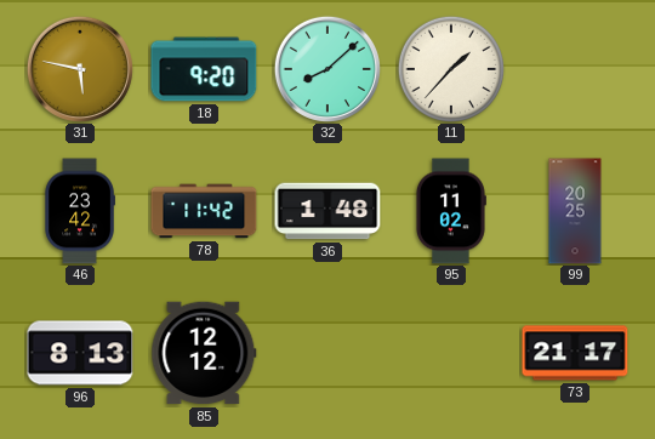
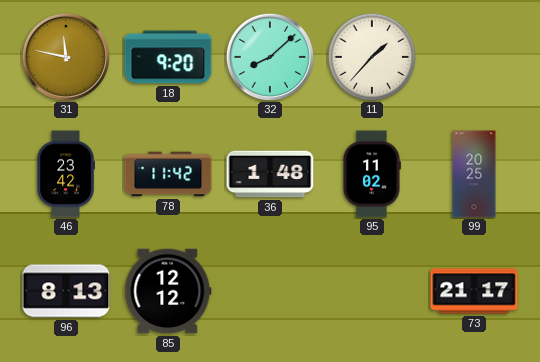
31: 5:47 -> 11:47 (66, 57)
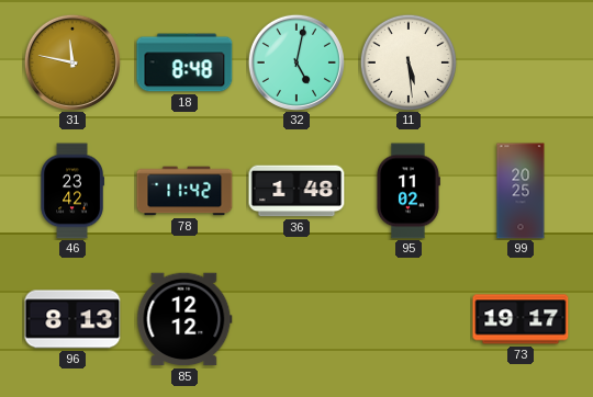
18: 9:20 -> 8:48 (184, 63)
32: 8:08 -> 5:02 (296, 63)
11: 1:37 -> 5:29 (407, 61)
73: 21:17 -> 19:17 (521, 319)
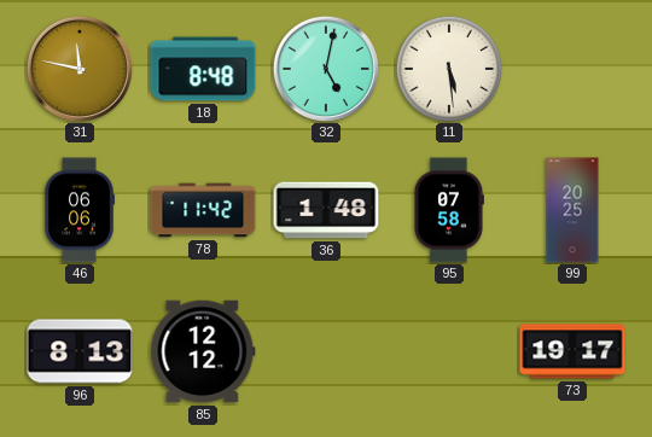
46: 23:42 -> 06:06 (80, 210)
95: 11:02 -> 07:58 (448, 210)
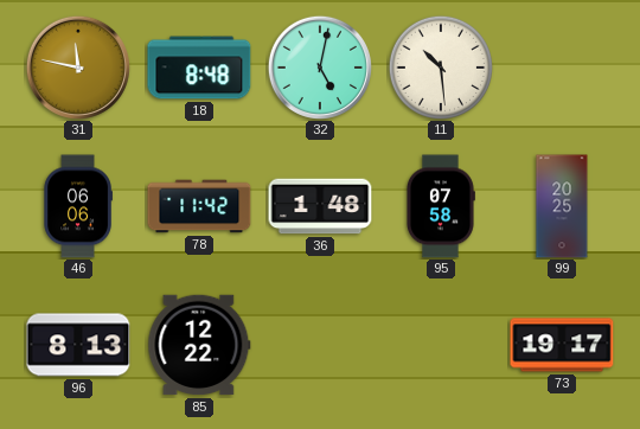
11: 5:29 -> 10:29 (440, 66)
85: 12:12 -> 12:22 (199, 345)
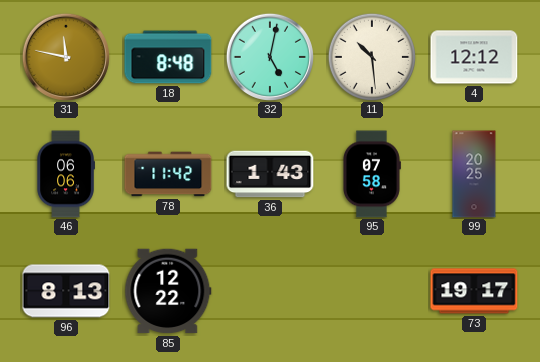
4: none -> 12:12 (474, 57)
36: 1:48 -> 1:43 (270, 174)
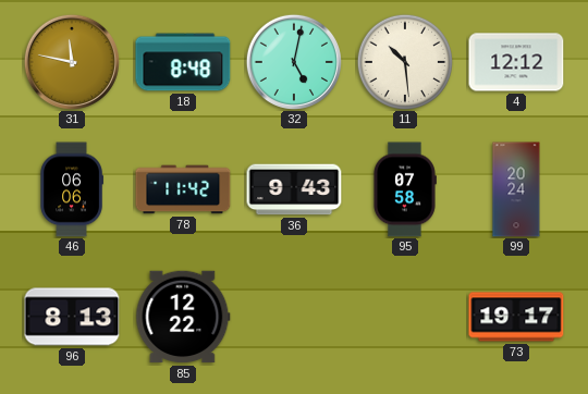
36: 1:43 -> 9:43 (294, 189)
99: 20:25 -> 20:24 (516, 189)
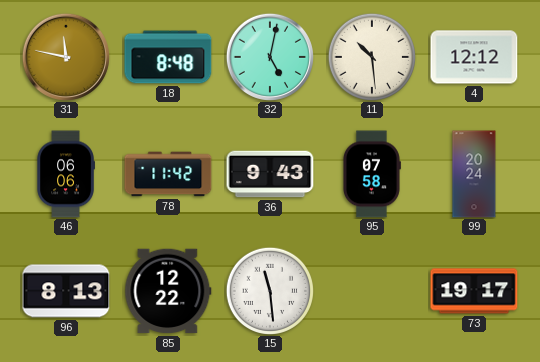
15: none -> 11:29 (269, 290)
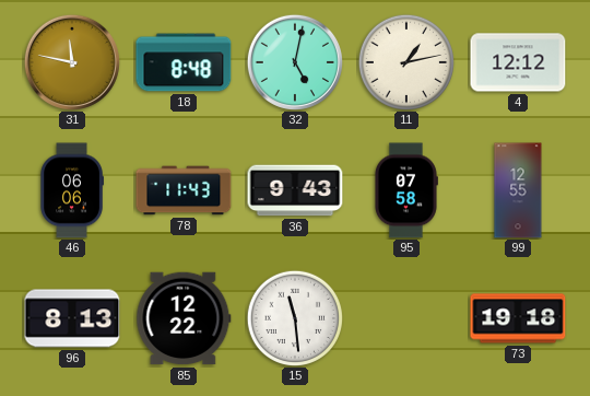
11: 10:29 -> 1:13 (405, 61)
78: 11:42 -> 11:43 (184, 190)
99: 20:24 -> 12:55 (518, 190)
73: 19:17 -> 19:18 (518, 318)
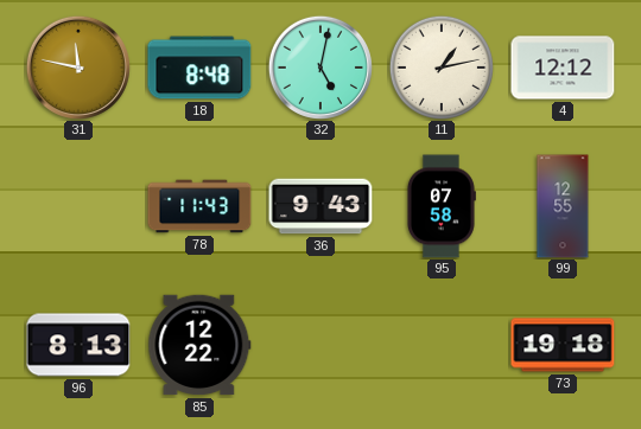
46: 06:06 -> none (72, 190)
15: 11:29 -> none (294, 317)
